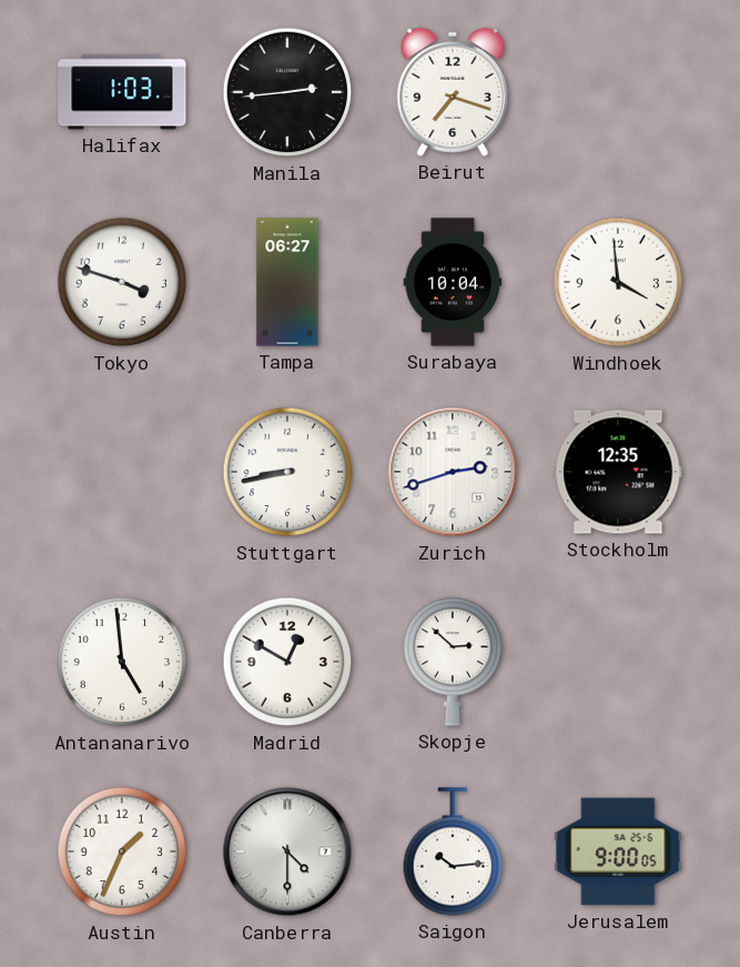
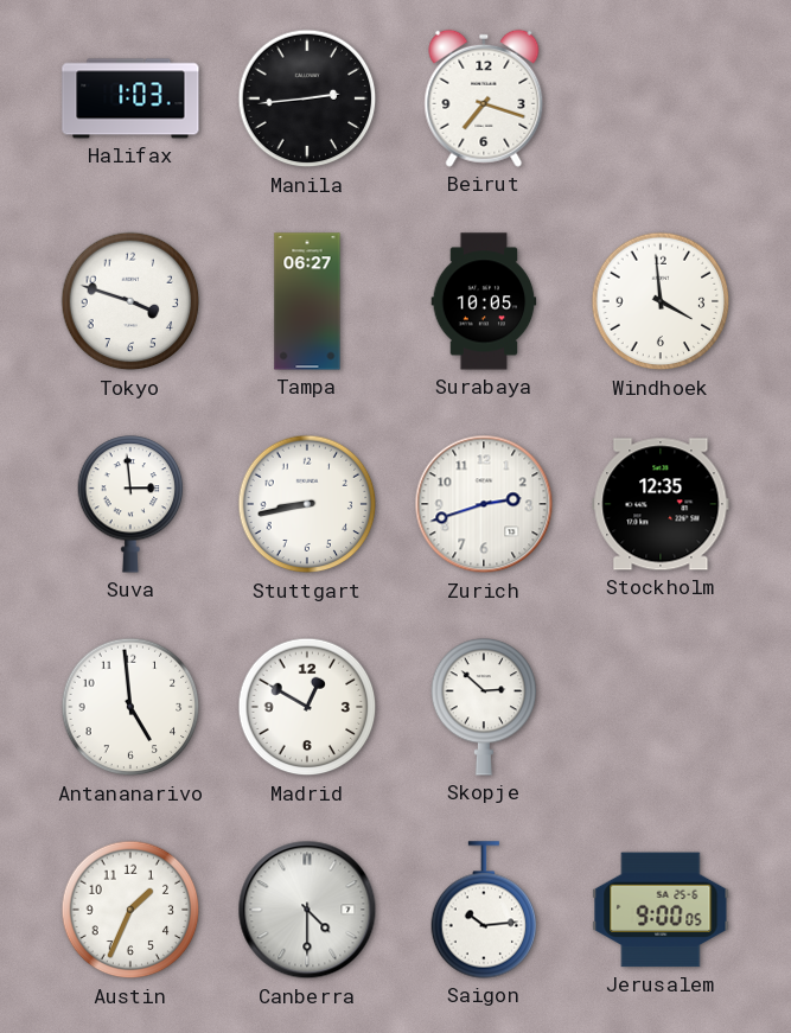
Surabaya: 10:04 -> 10:05 (484, 301)
Suva: none -> 2:59 (130, 504)
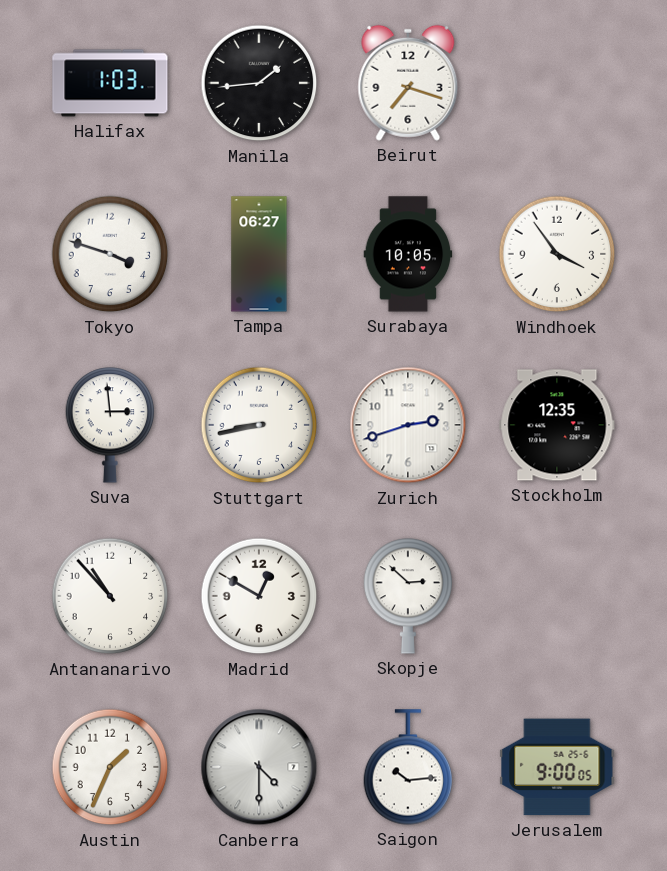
Manila: 2:44 -> 1:44 (259, 83)
Windhoek: 3:59 -> 3:54 (557, 254)
Antananarivo: 4:59 -> 10:53 (110, 596)
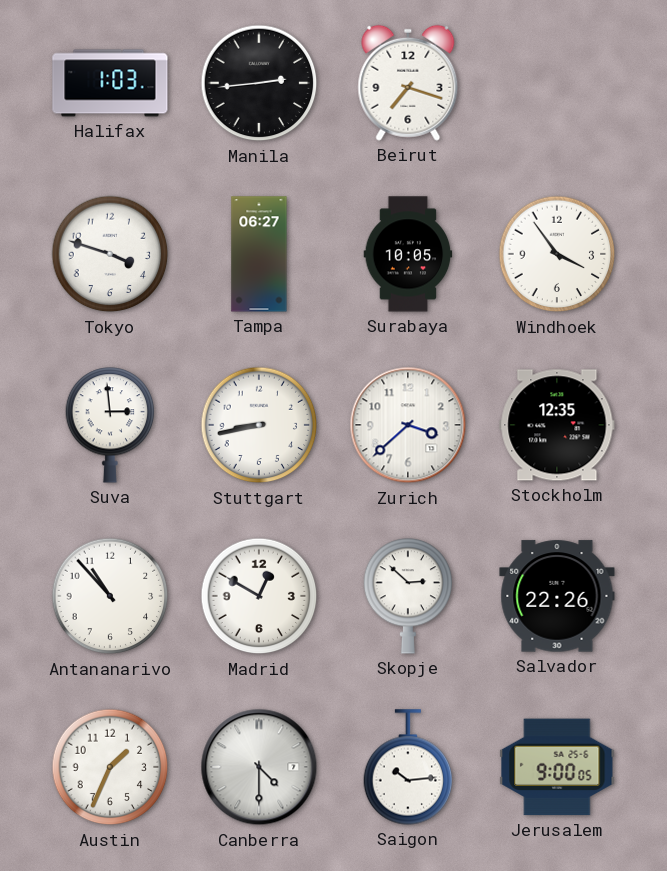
Manila: 1:44 -> 2:44 (259, 83)
Zurich: 2:42 -> 3:38 (408, 425)
Salvador: none -> 22:26 (557, 596)
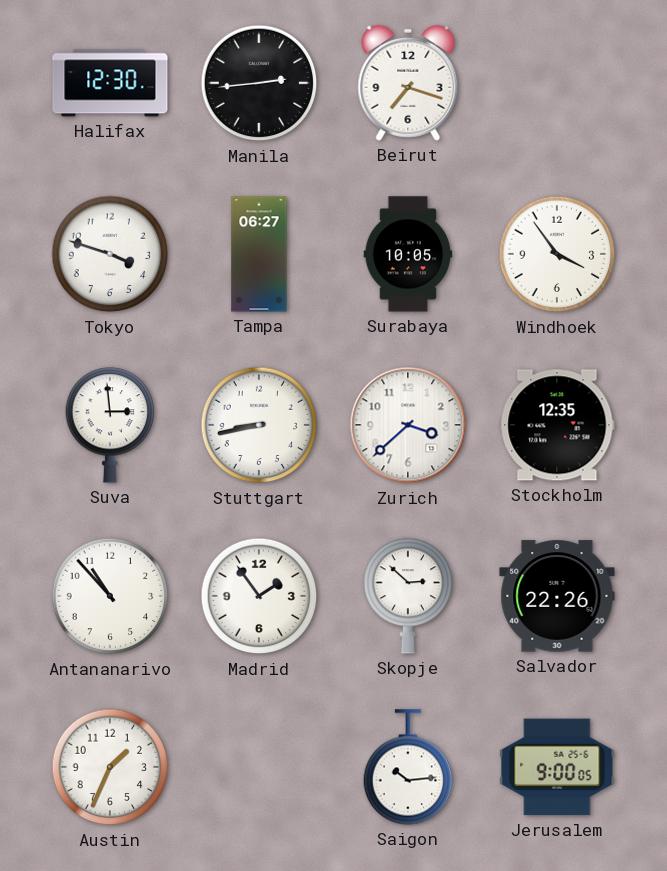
Halifax: 1:03 -> 12:30 (110, 83)
Madrid: 12:50 -> 1:54 (259, 596)
Canberra: 4:30 -> none (259, 767)
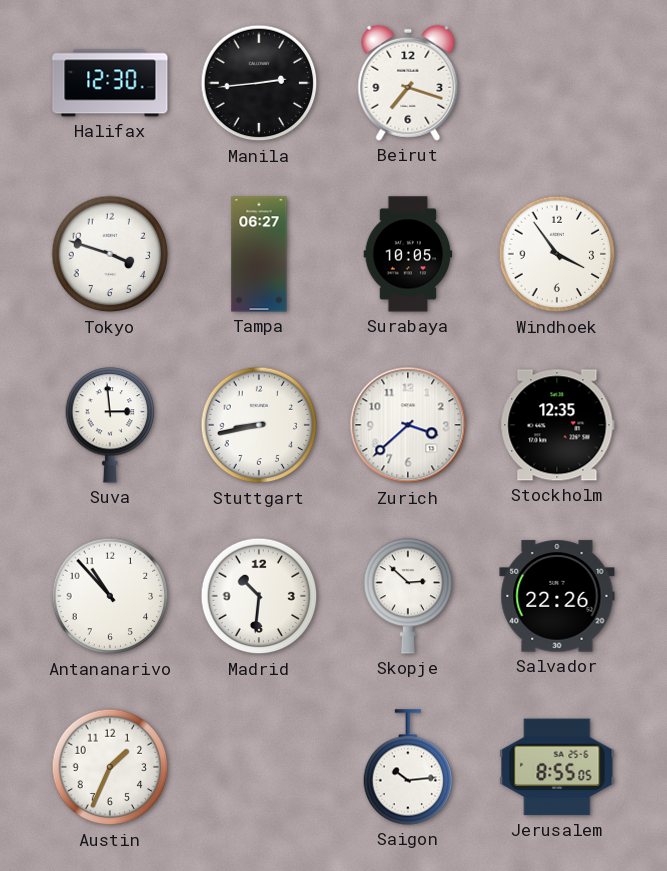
Madrid: 1:54 -> 10:31 (259, 596)
Jerusalem: 9:00 -> 8:55 (557, 767)
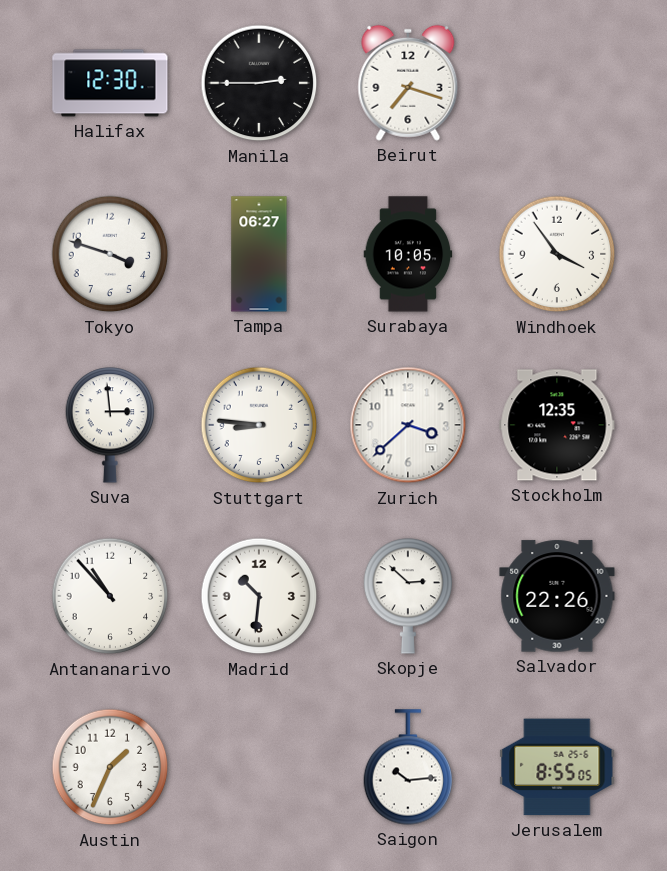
Manila: 2:44 -> 2:45 (259, 83)
Stuttgart: 8:43 -> 8:46 (259, 425)
